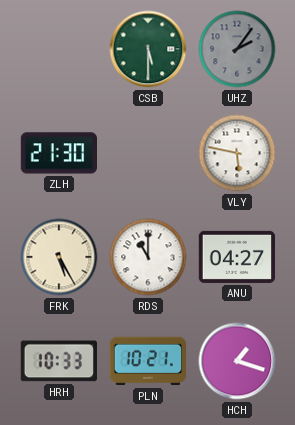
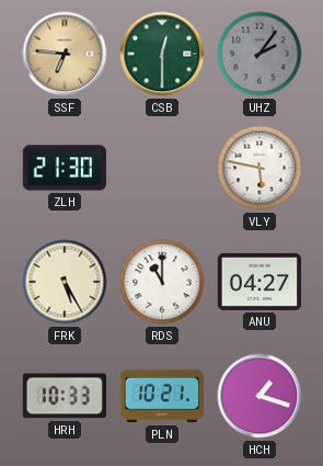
SSF: none -> 6:46 (65, 54)
CSB: 5:30 -> 12:30 (162, 54)
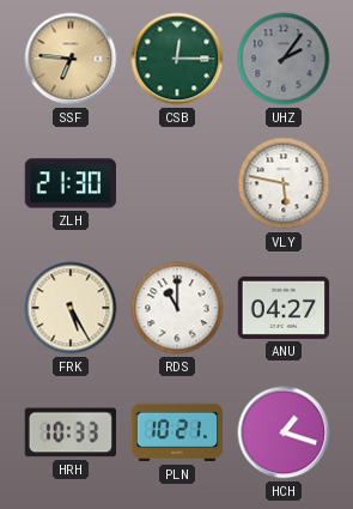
CSB: 12:30 -> 12:15 (177, 59)
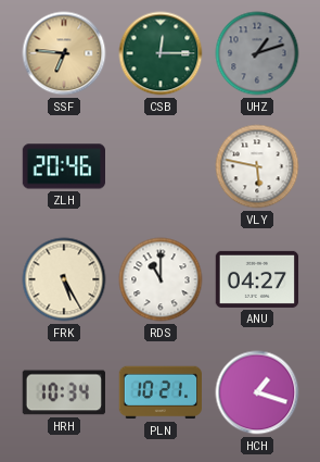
UHZ: 2:06 -> 1:12 (257, 53)
ZLH: 21:30 -> 20:46 (63, 166)
HRH: 10:33 -> 10:34 (64, 392)
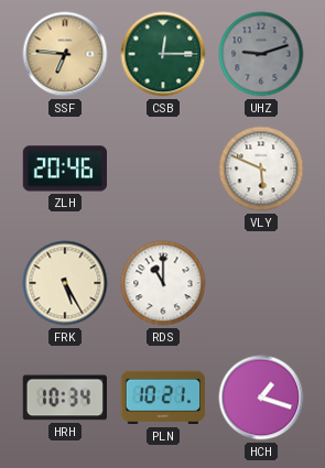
UHZ: 1:12 -> 9:12 (261, 54)
VLY: 5:47 -> 5:49 (261, 168)
ANU: 04:27 -> none (257, 279)
